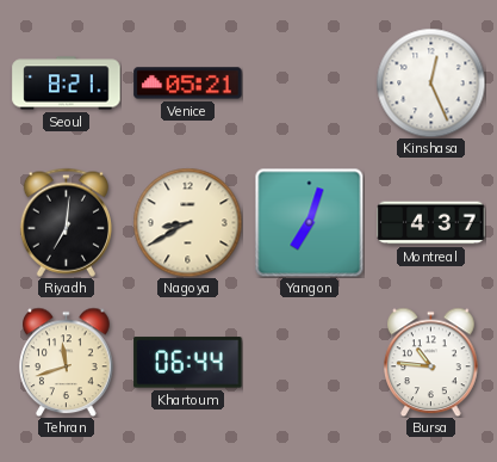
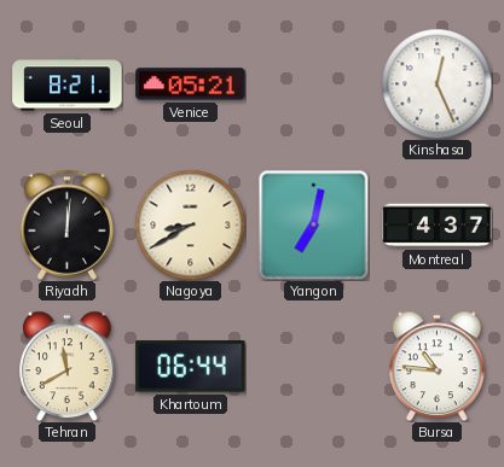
Riyadh: 7:01 -> 12:01 (66, 224)
Yangon: 7:03 -> 7:02 (313, 224)
Tehran: 11:42 -> 11:40 (68, 366)
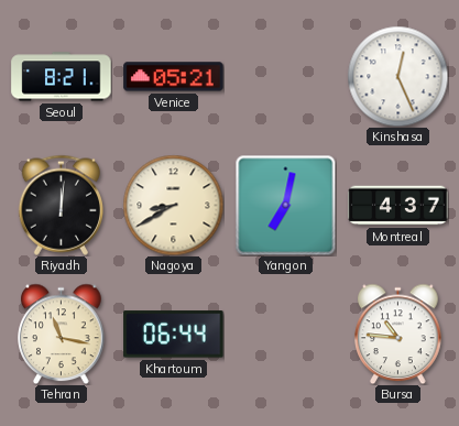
Tehran: 11:40 -> 11:17 (62, 334)
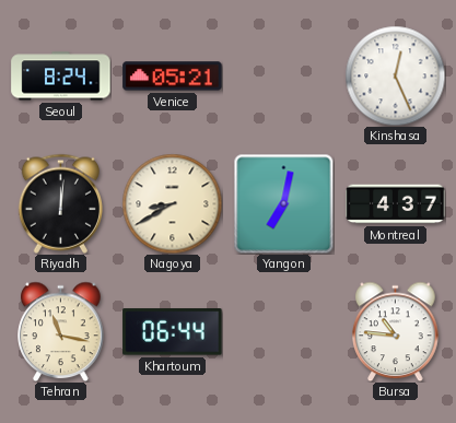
Seoul: 8:21 -> 8:24 (61, 77)
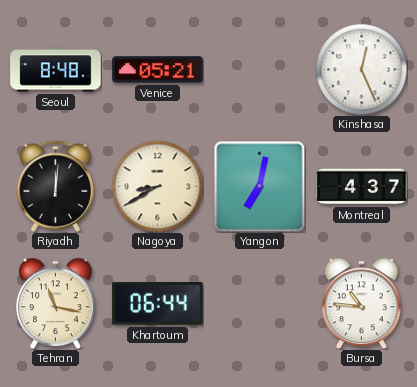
Seoul: 8:24 -> 8:48 (56, 70)
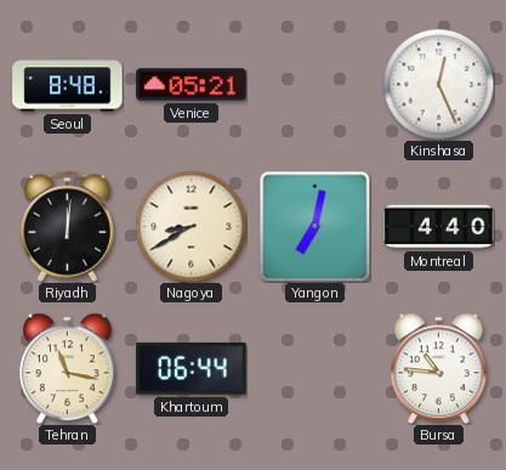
Montreal: 4:37 -> 4:40 (439, 227)
